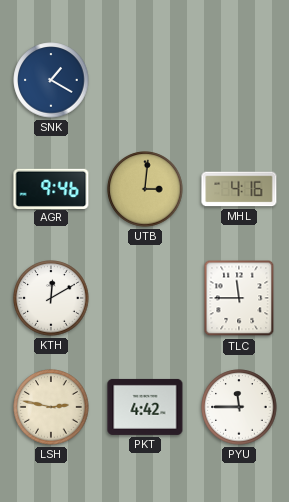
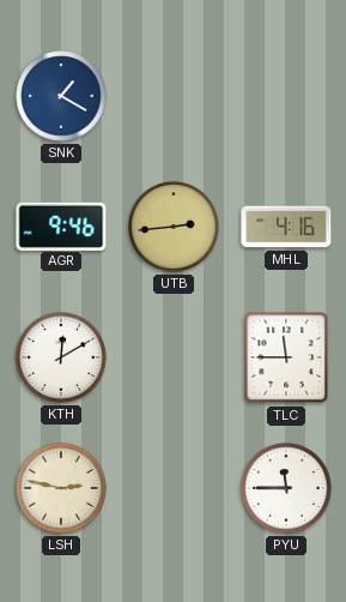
UTB: 3:01 -> 2:44 (174, 227)
PKT: 4:42 -> none (145, 407)
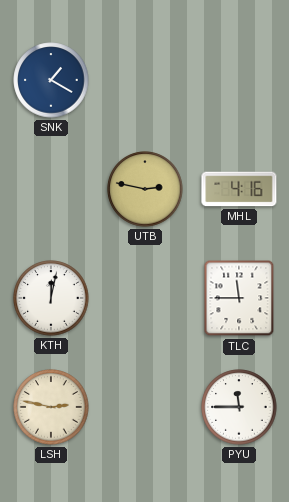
AGR: 9:46 -> none (61, 225)
UTB: 2:44 -> 2:47 (145, 189)
KTH: 12:10 -> 12:02 (51, 298)
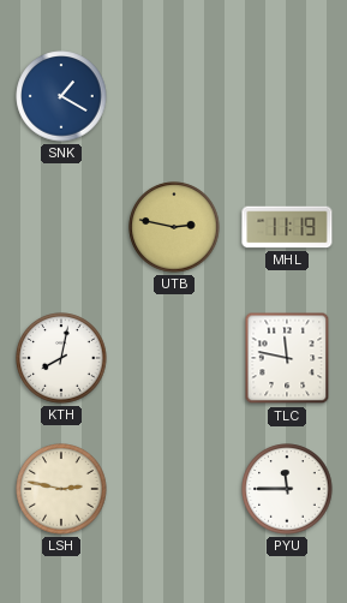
MHL: 4:16 -> 11:19 (287, 227)
KTH: 12:02 -> 8:02 (61, 358)
TLC: 11:45 -> 11:47 (287, 358)
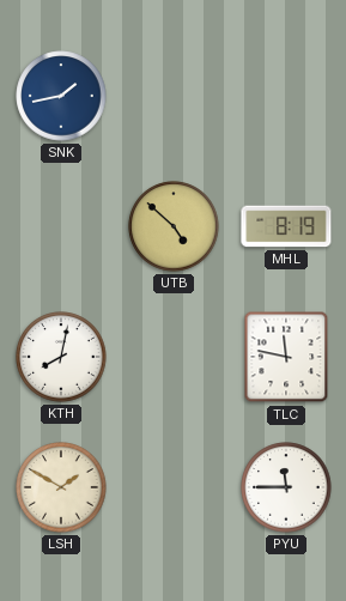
SNK: 1:20 -> 1:43 (61, 96)
UTB: 2:47 -> 4:52 (174, 226)
MHL: 11:19 -> 8:19 (286, 226)
LSH: 2:47 -> 1:50 (61, 487)
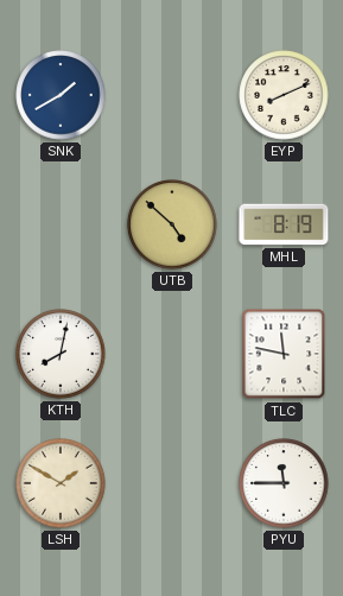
SNK: 1:43 -> 1:40 (61, 95)
EYP: none -> 8:11 (284, 95)
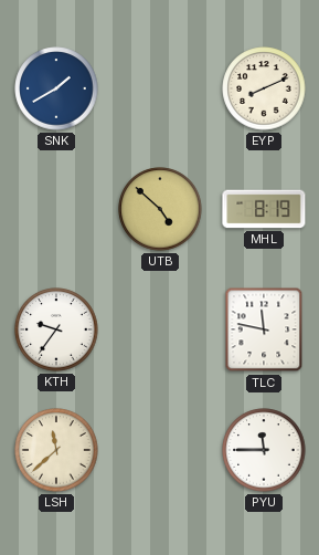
KTH: 8:02 -> 9:36 (56, 329)
LSH: 1:50 -> 11:38 (56, 450)
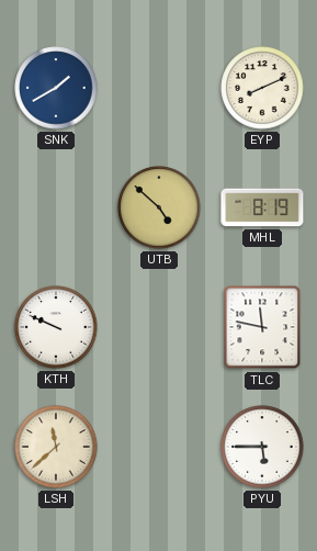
KTH: 9:36 -> 9:49 (56, 327)
PYU: 11:45 -> 5:45 (262, 447)
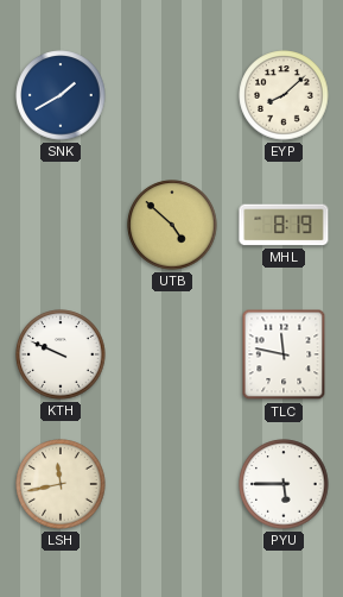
EYP: 8:11 -> 8:08 (284, 95)
LSH: 11:38 -> 11:43 (61, 484)
